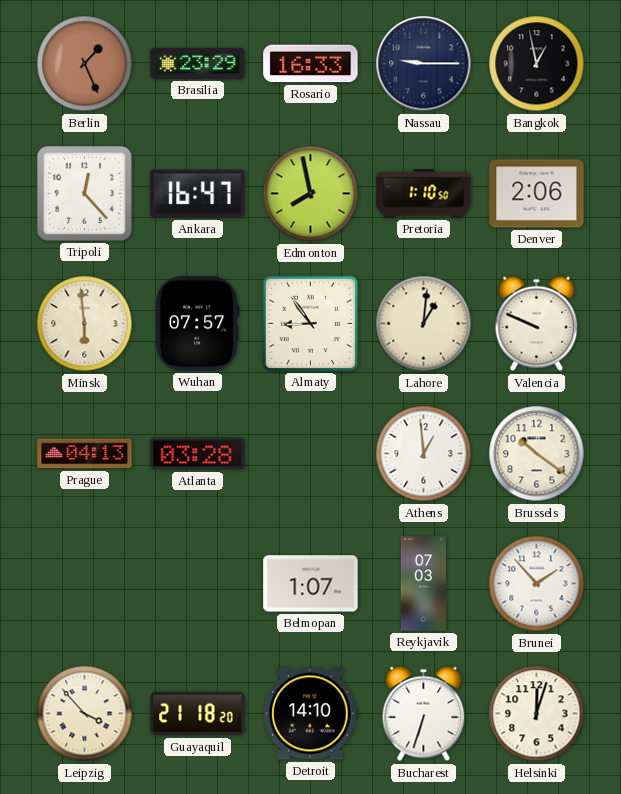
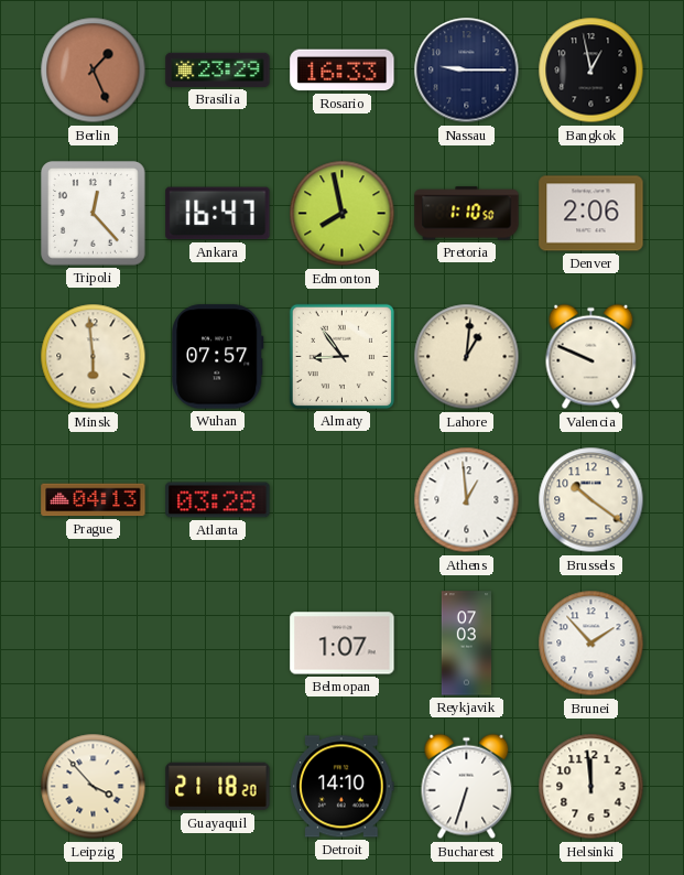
Helsinki: 12:03 -> 11:59 (591, 787)
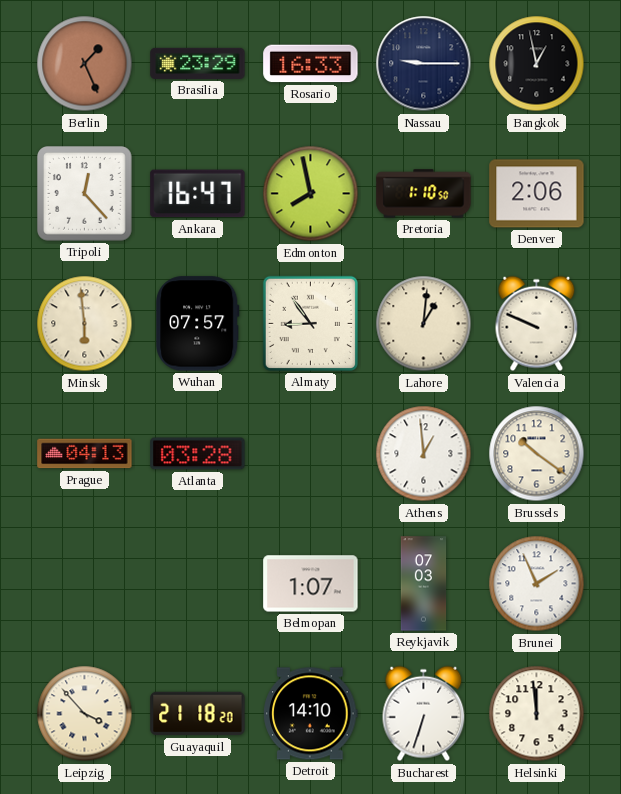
Brunei: 1:53 -> 1:56 (537, 584)
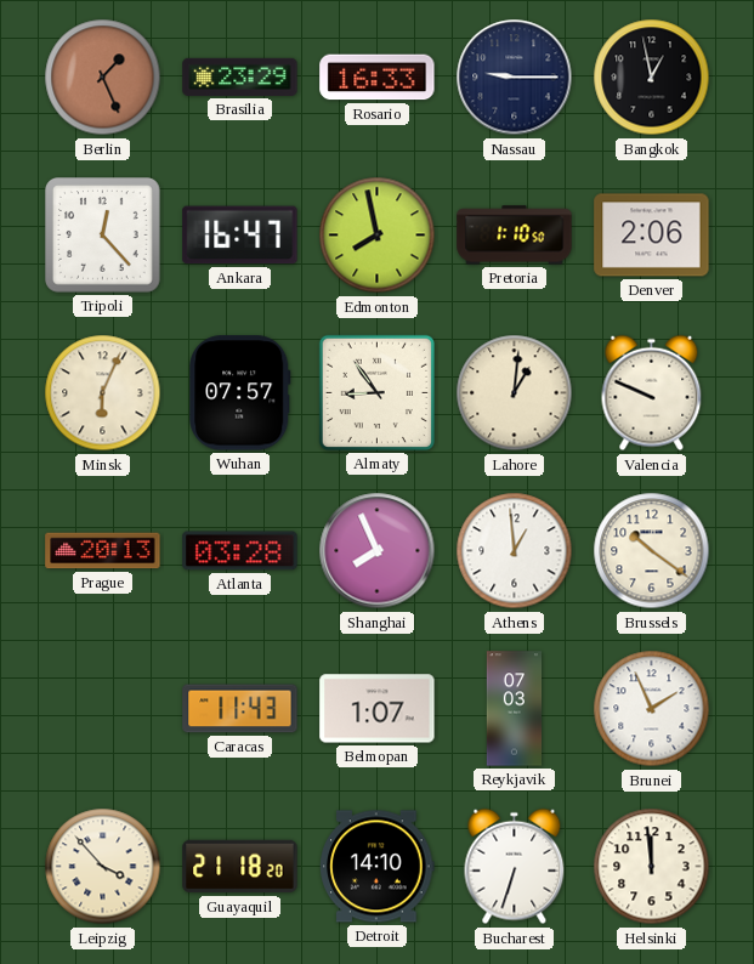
Minsk: 5:59 -> 6:04 (103, 393)
Prague: 04:13 -> 20:13 (103, 551)
Shanghai: none -> 7:56 (378, 551)
Caracas: none -> 11:43 (240, 709)
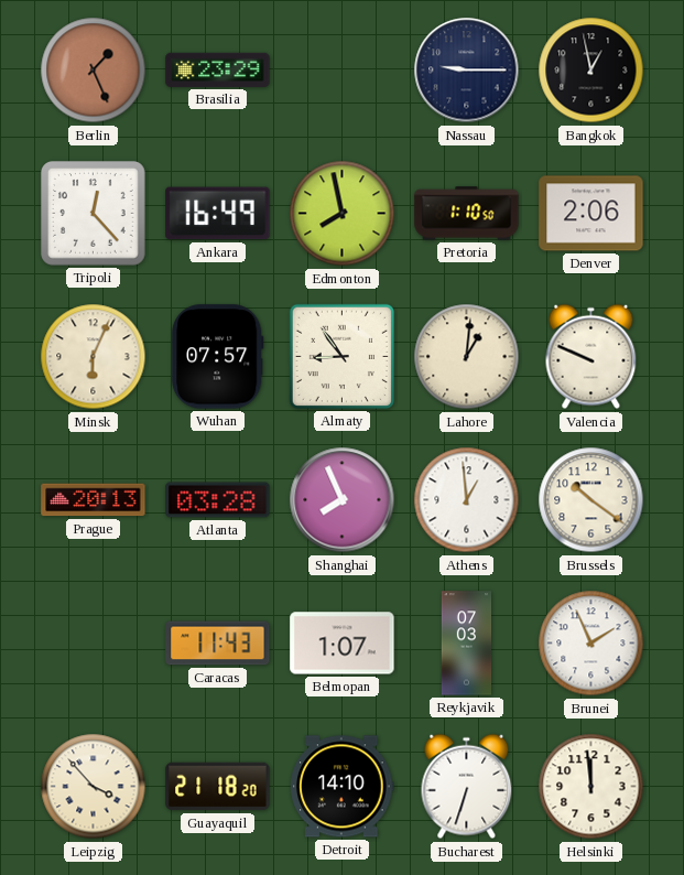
Rosario: 16:33 -> none (378, 78)
Ankara: 16:47 -> 16:49 (218, 214)
